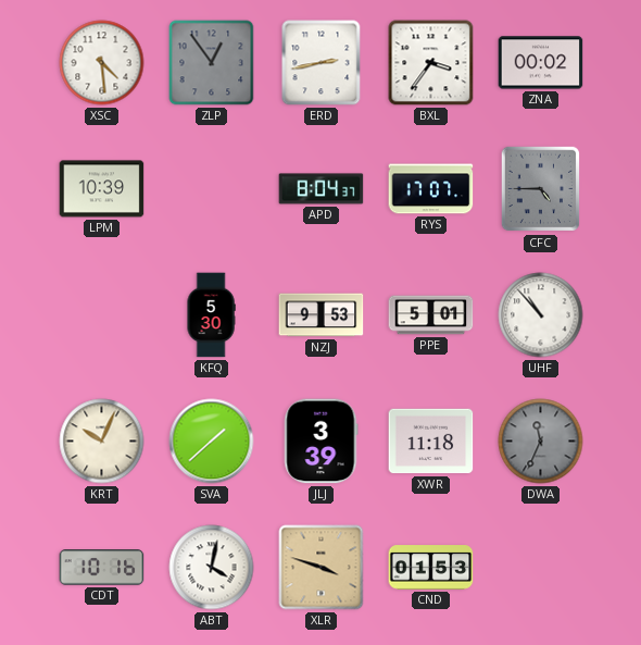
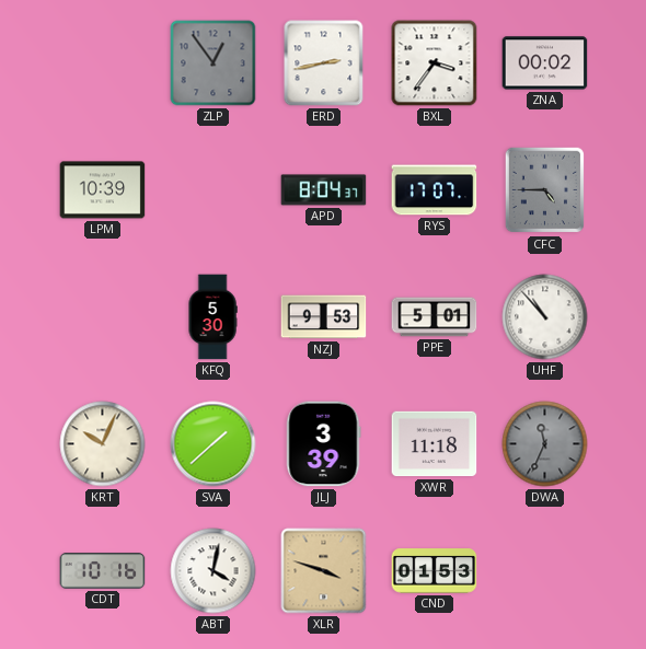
XSC: 4:29 -> none (102, 63)
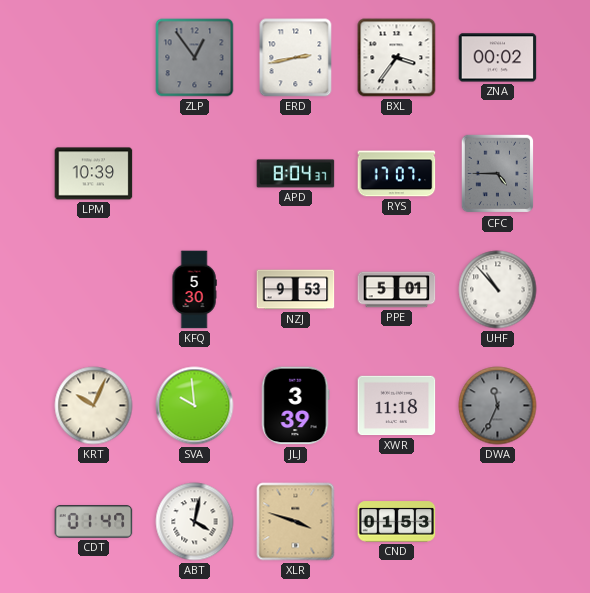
SVA: 1:38 -> 9:59 (195, 406)
CDT: 10:16 -> 01:47 (94, 522)
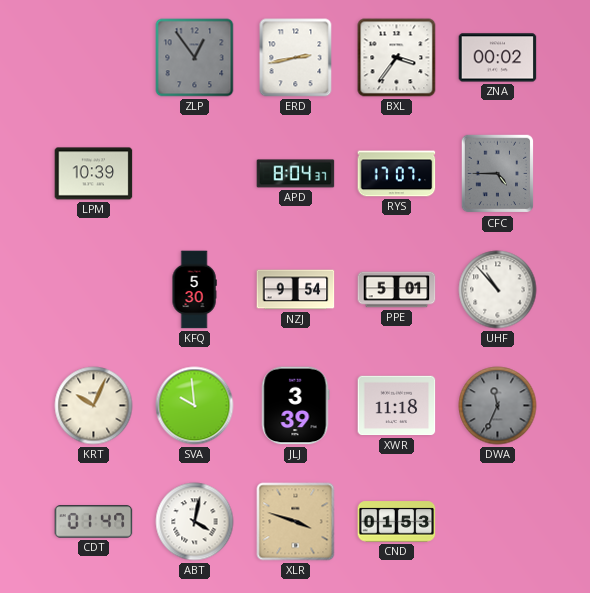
NZJ: 9:53 -> 9:54 (296, 290)
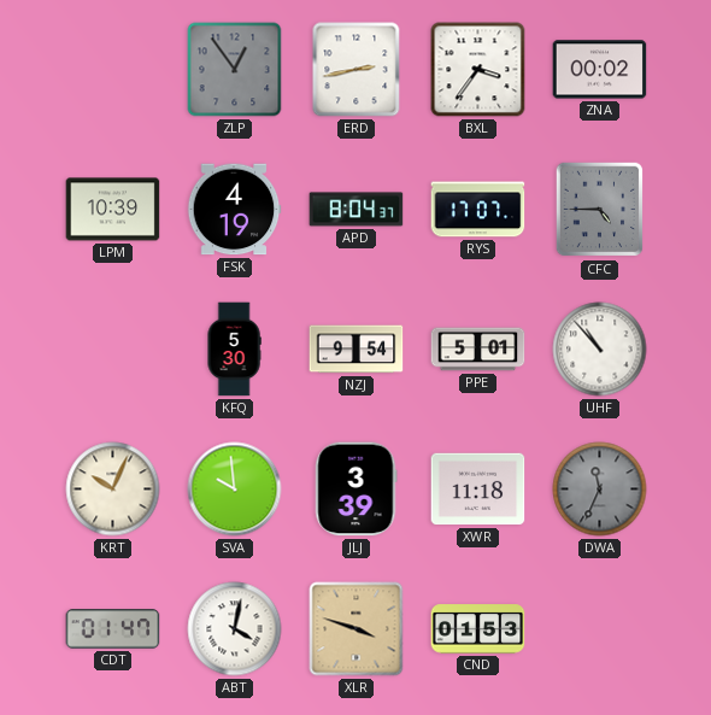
FSK: none -> 4:19 (234, 210)
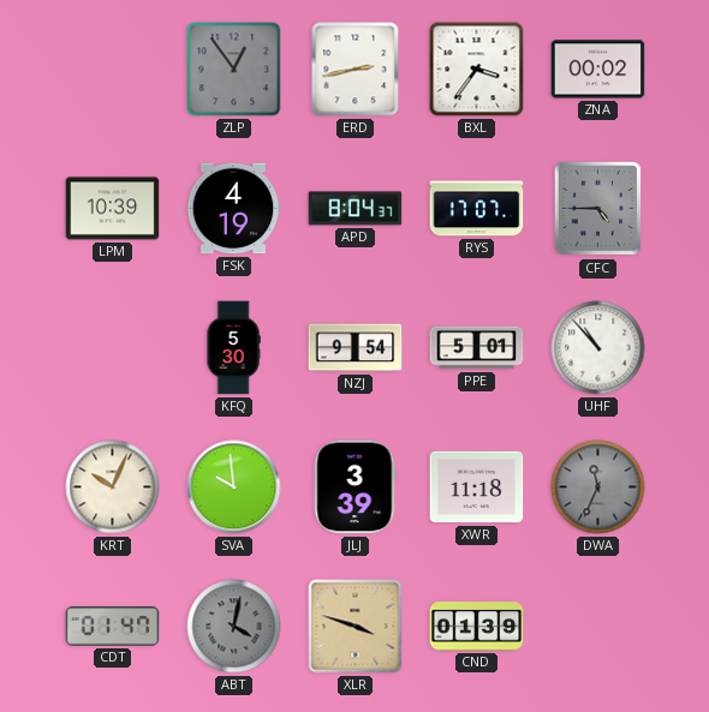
ABT dial: white -> grey (234, 627)
CND: 01:53 -> 01:39 (477, 627)
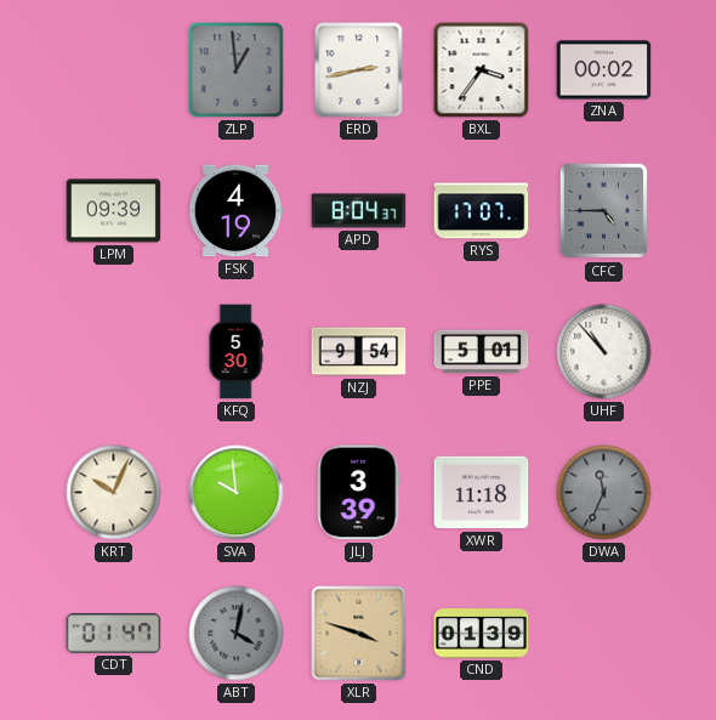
ZLP: 12:54 -> 12:59 (237, 70)
LPM: 10:39 -> 09:39 (114, 211)
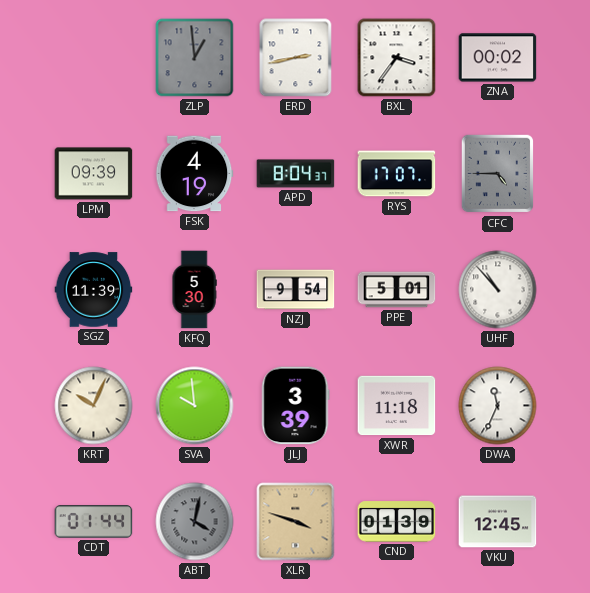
SGZ: none -> 11:39 (94, 290)
DWA dial: grey -> white (498, 406)
CDT: 01:47 -> 01:44 (94, 522)
VKU: none -> 12:45 (498, 522)
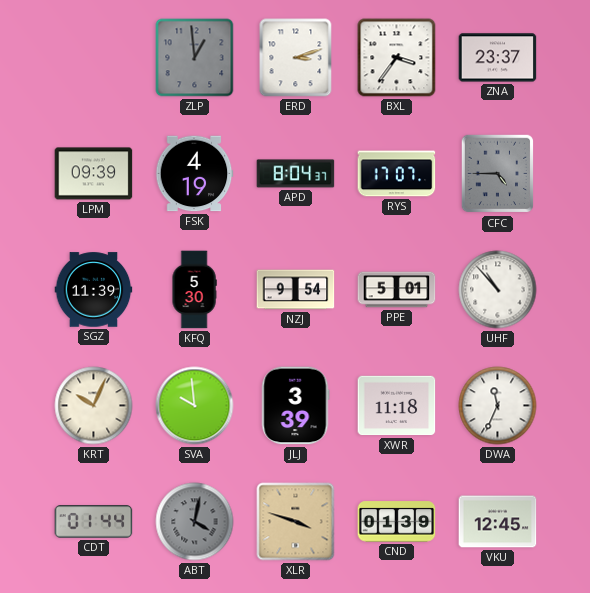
ERD: 2:43 -> 3:12 (296, 58)
ZNA: 00:02 -> 23:37 (498, 58)
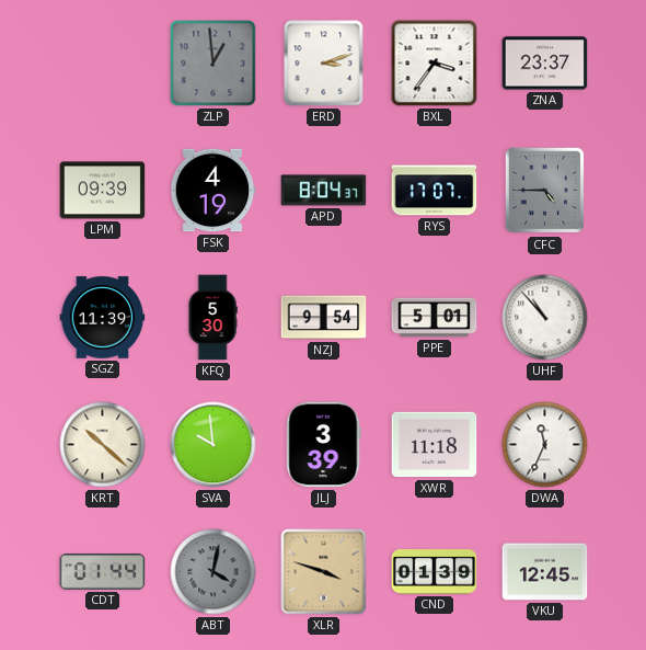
KRT: 10:04 -> 10:22 (103, 445)
